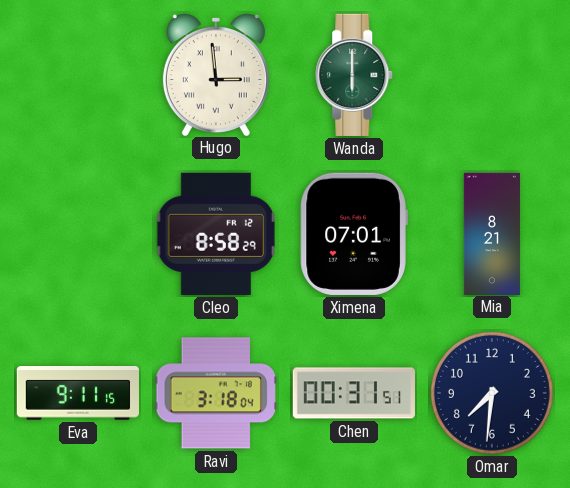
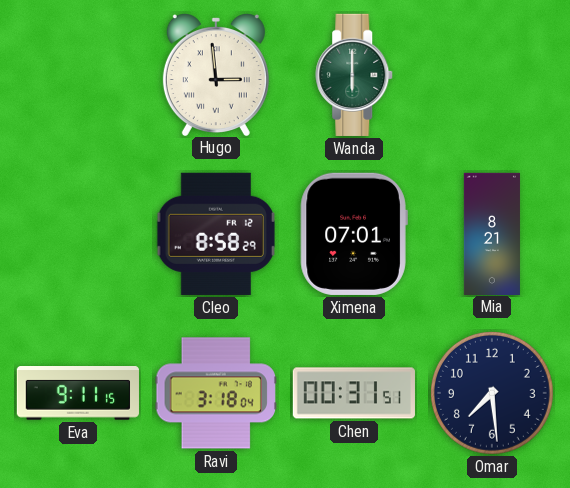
Omar: 7:31 -> 7:29 (492, 393)
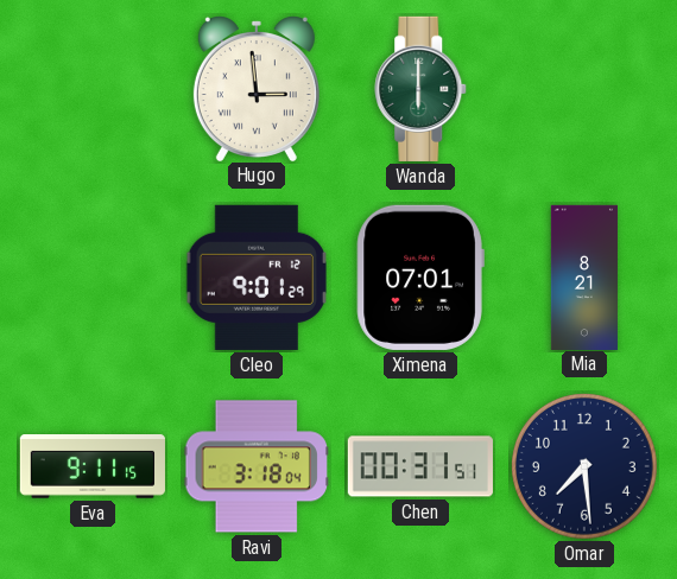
Cleo: 8:58 -> 9:01 (257, 278)
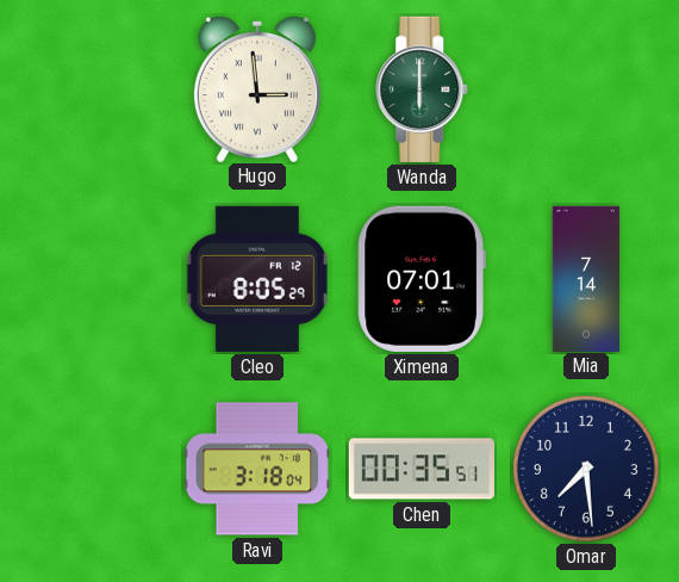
Cleo: 9:01 -> 8:05 (257, 279)
Mia: 8:21 -> 7:14 (586, 278)
Eva: 9:11 -> none (93, 466)
Chen: 00:31 -> 00:35 (422, 469)
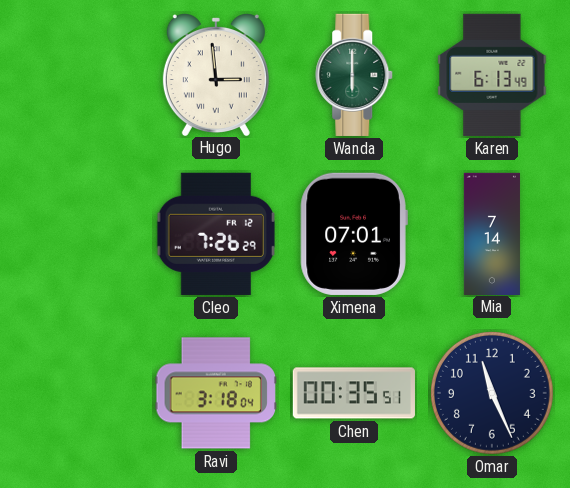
Karen: none -> 6:13 (492, 75)
Cleo: 8:05 -> 7:26 (216, 234)
Omar: 7:29 -> 11:26 (492, 393)
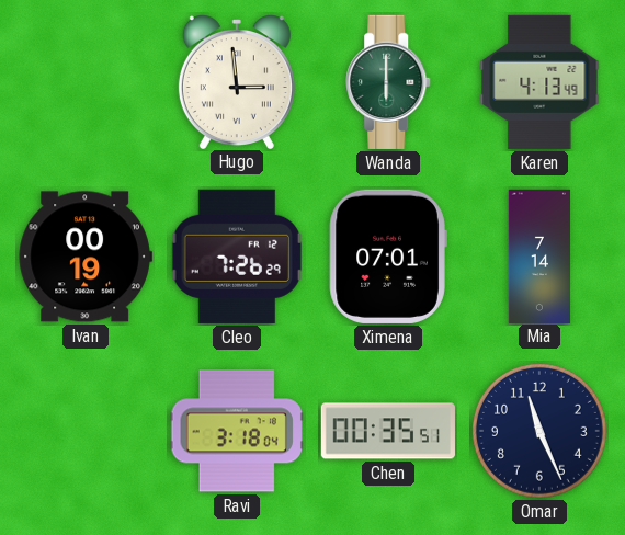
Karen: 6:13 -> 4:13 (539, 82)
Ivan: none -> 00:19 (86, 257)
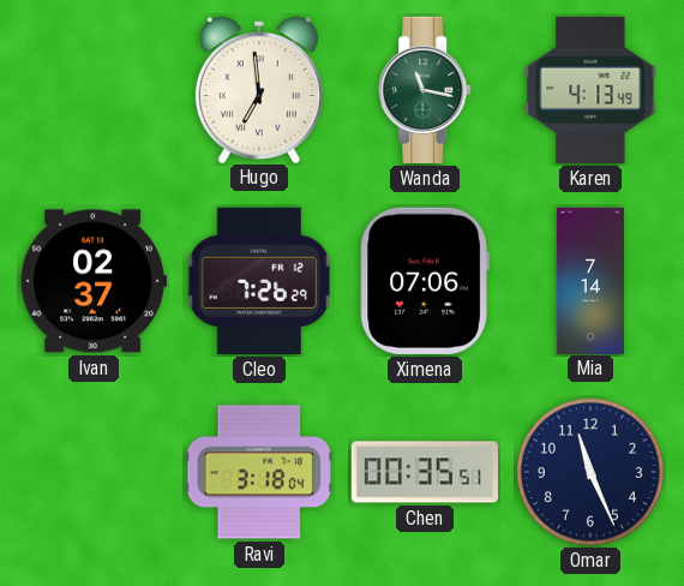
Hugo: 2:59 -> 6:59 (259, 90)
Wanda: 6:00 -> 11:17 (426, 90)
Ivan: 00:19 -> 02:37 (94, 281)
Ximena: 07:01 -> 07:06 (425, 281)
